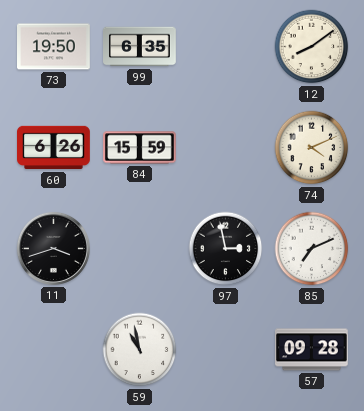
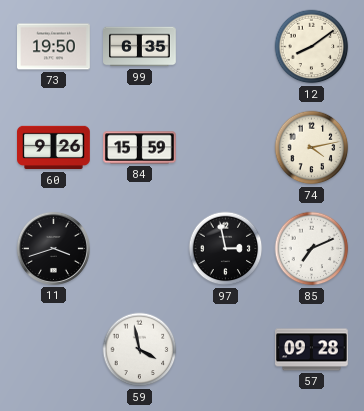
60: 6:26 -> 9:26 (54, 148)
74: 4:11 -> 4:13 (312, 148)
59: 10:58 -> 3:58 (140, 350)
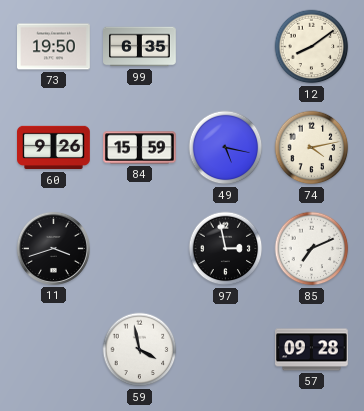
49: none -> 5:17 (226, 148)
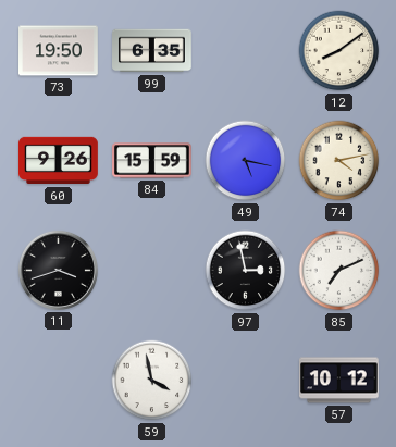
57: 09:28 -> 10:12 (339, 381)
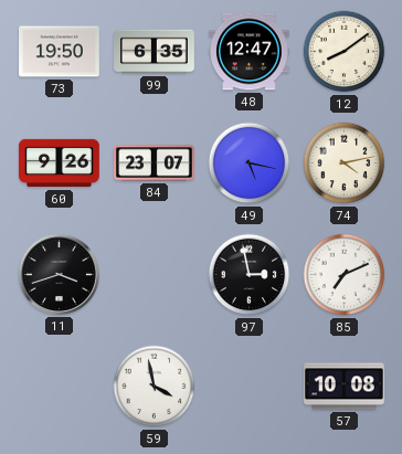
48: none -> 12:47 (250, 52)
84: 15:59 -> 23:07 (155, 163)
57: 10:12 -> 10:08 (345, 387)
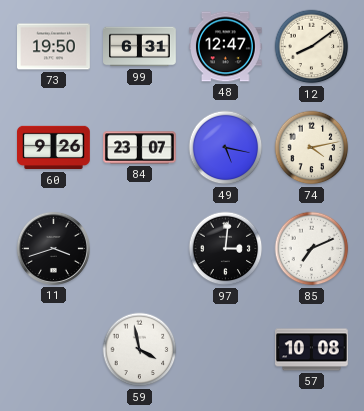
99: 6:35 -> 6:31 (140, 47)
97: 2:58 -> 3:01 (226, 249)
